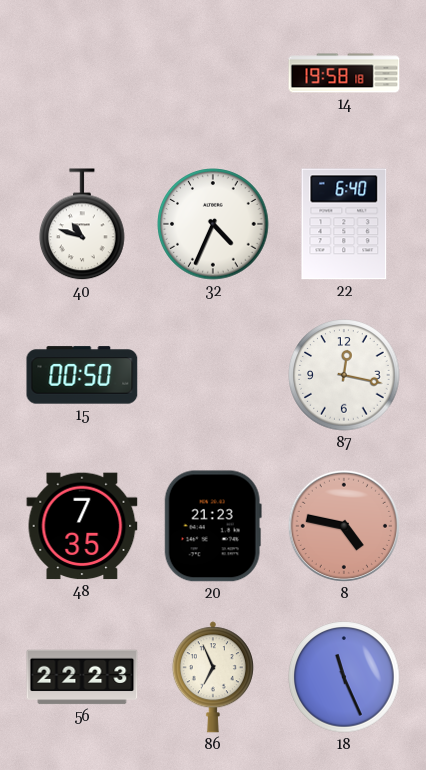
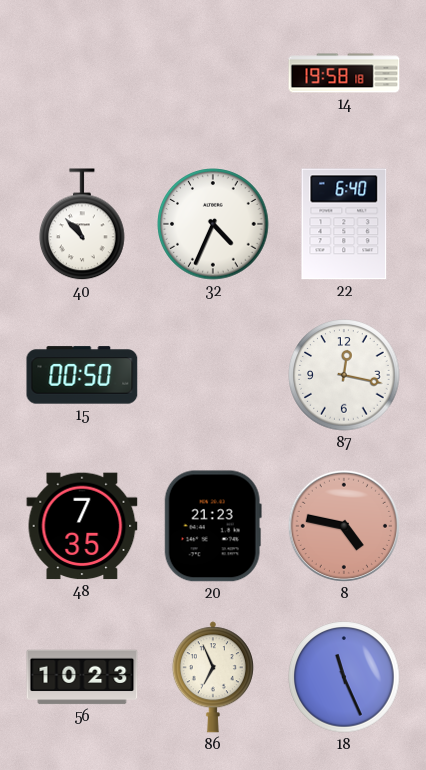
40: 10:48 -> 10:53 (83, 225)
56: 22:23 -> 10:23 (82, 677)
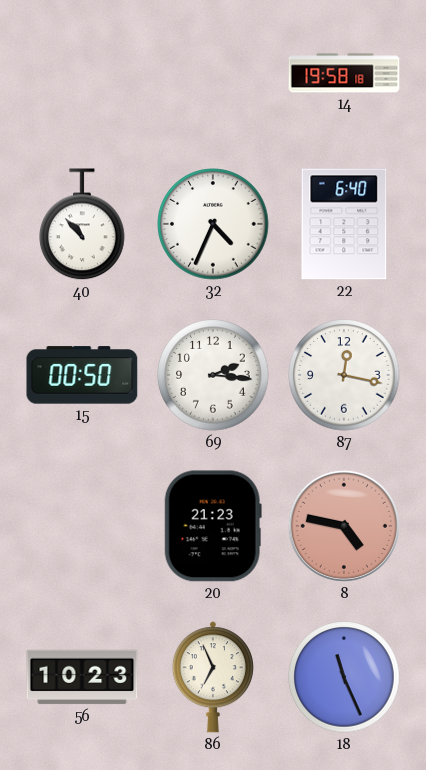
69: none -> 2:16 (213, 375)
48: 7:35 -> none (82, 526)
